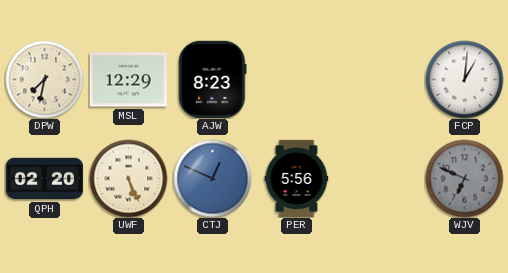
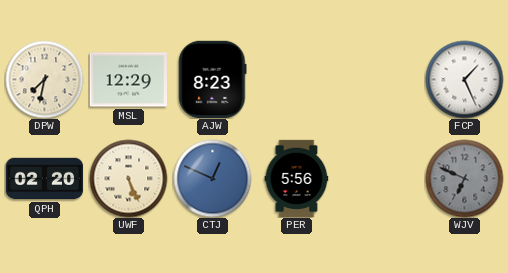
FCP: 1:01 -> 1:26 (464, 79)
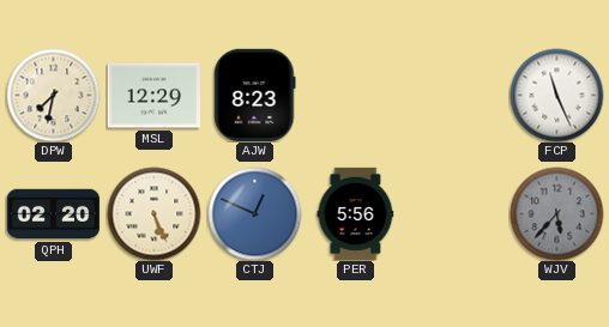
FCP: 1:26 -> 11:26 (556, 95)
WJV: 6:49 -> 5:37 (556, 213)
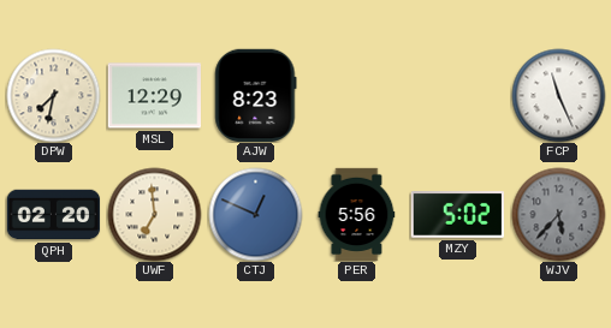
UWF: 5:26 -> 6:59 (154, 214)
MZY: none -> 5:02 (457, 215)
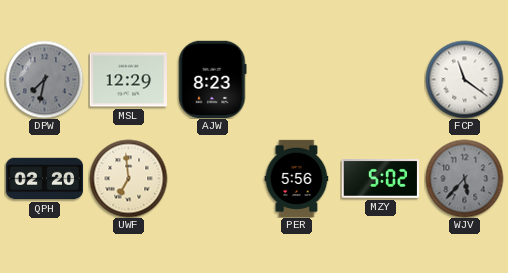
DPW dial: cream -> grey (44, 79)
FCP: 11:26 -> 11:21 (464, 79)
CTJ: 12:49 -> none (255, 214)
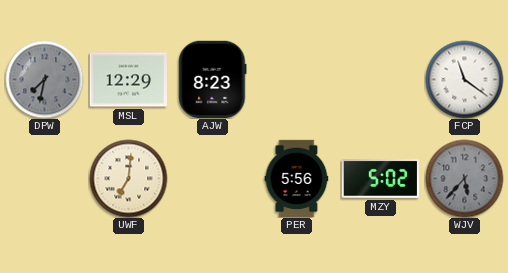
QPH: 02:20 -> none (44, 179)
UWF: 6:59 -> 7:01 (128, 178)
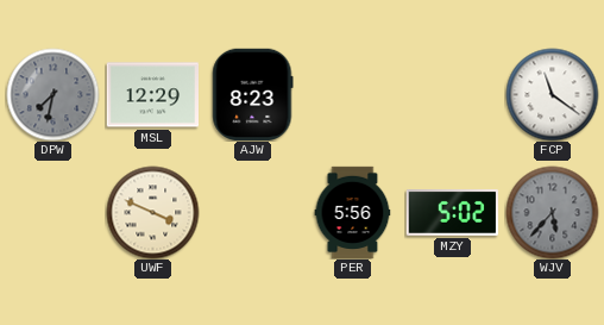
UWF: 7:01 -> 3:49 (152, 212)
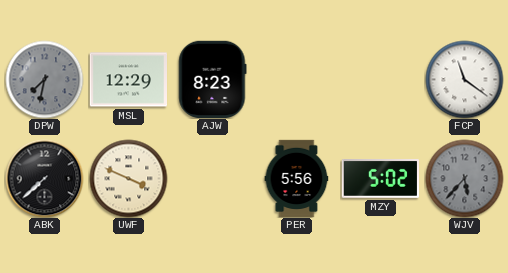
ABK: none -> 7:38 (44, 178)
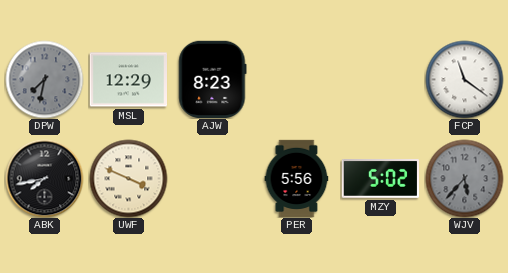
ABK: 7:38 -> 7:43 (44, 178)
